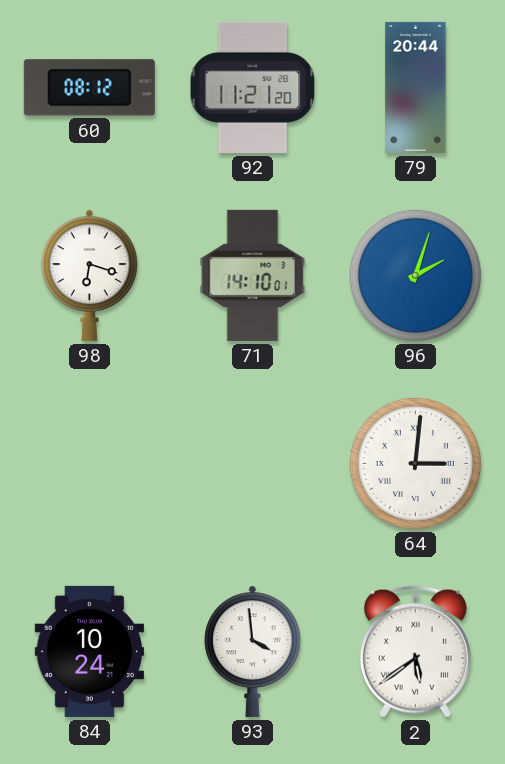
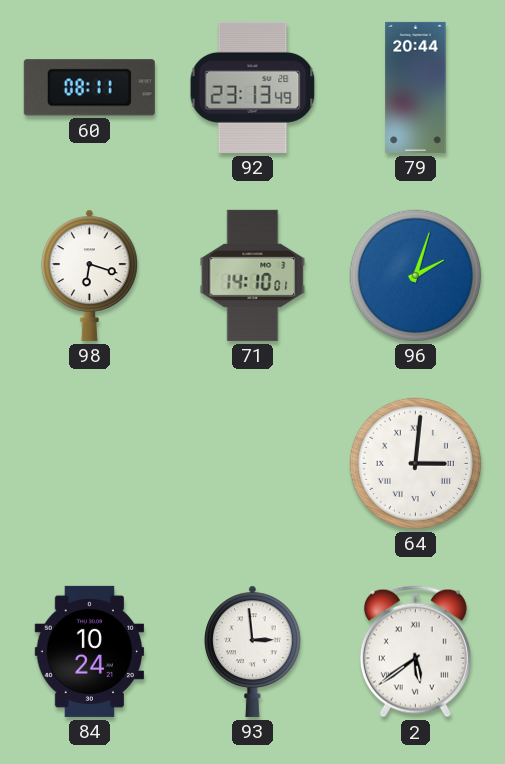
60: 08:12 -> 08:11 (89, 88)
92: 11:21 -> 23:13 (253, 87)
93: 3:59 -> 2:59 (253, 651)
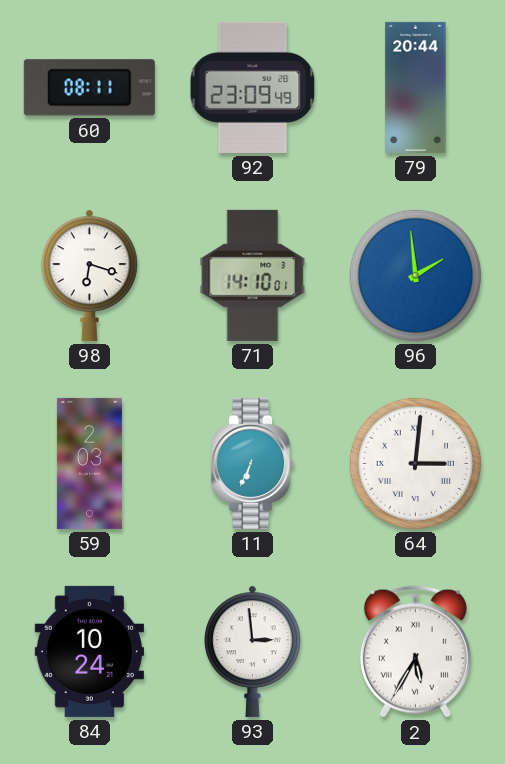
92: 23:13 -> 23:09 (253, 87)
96: 2:03 -> 1:59 (415, 275)
59: none -> 2:03 (89, 463)
11: none -> 6:34 (253, 463)
2: 5:39 -> 5:35 (415, 652)
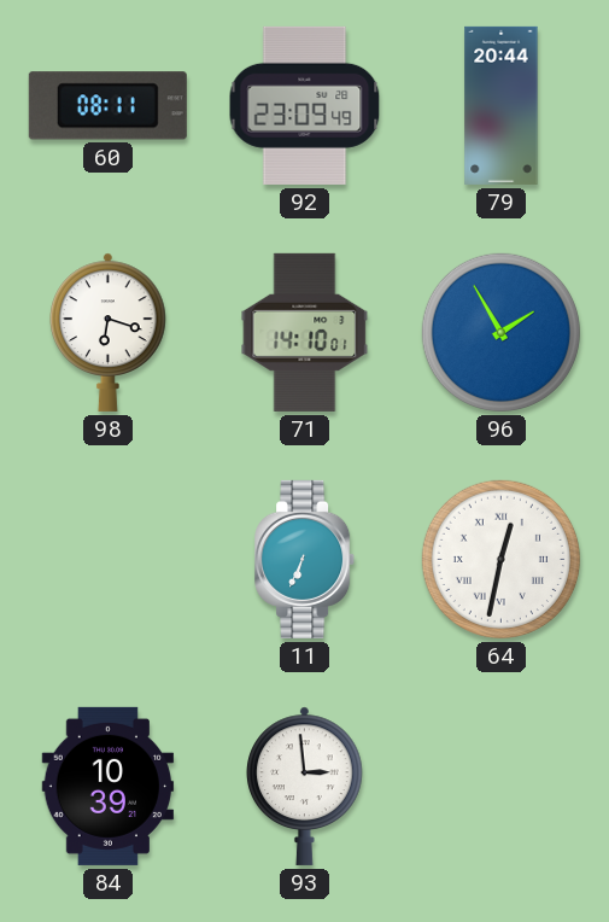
96: 1:59 -> 1:55 (500, 332)
59: 2:03 -> none (89, 463)
64: 3:01 -> 12:32 (500, 559)
84: 10:24 -> 10:39 (109, 786)
2: 5:35 -> none (415, 652)
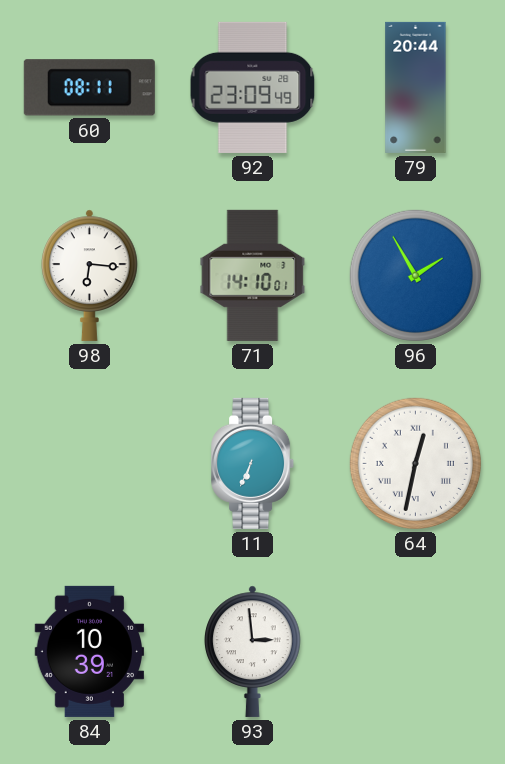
98: 6:18 -> 6:16 (90, 275)
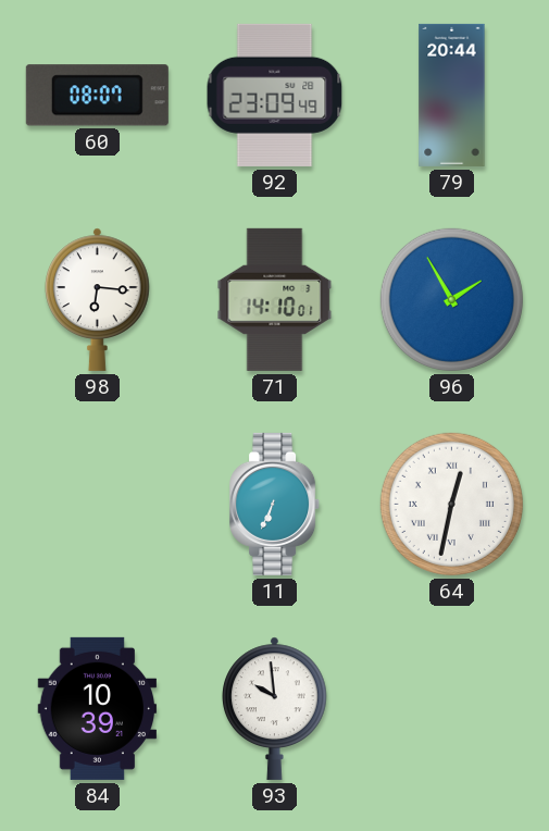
60: 08:11 -> 08:07 (97, 96)
93: 2:59 -> 9:59 (275, 708)
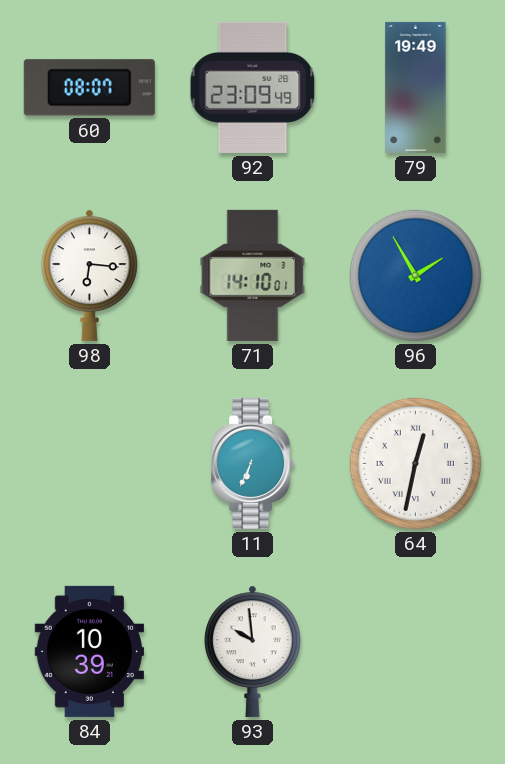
79: 20:44 -> 19:49 (416, 87)
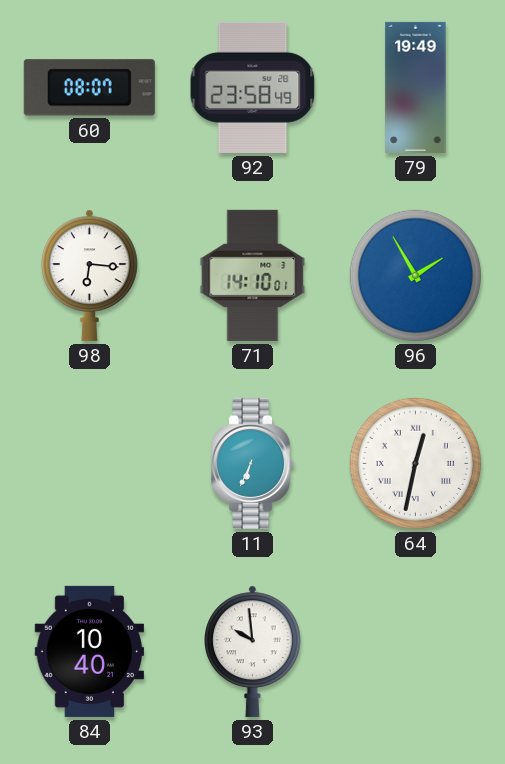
92: 23:09 -> 23:58 (253, 87)
84: 10:39 -> 10:40 (90, 651)
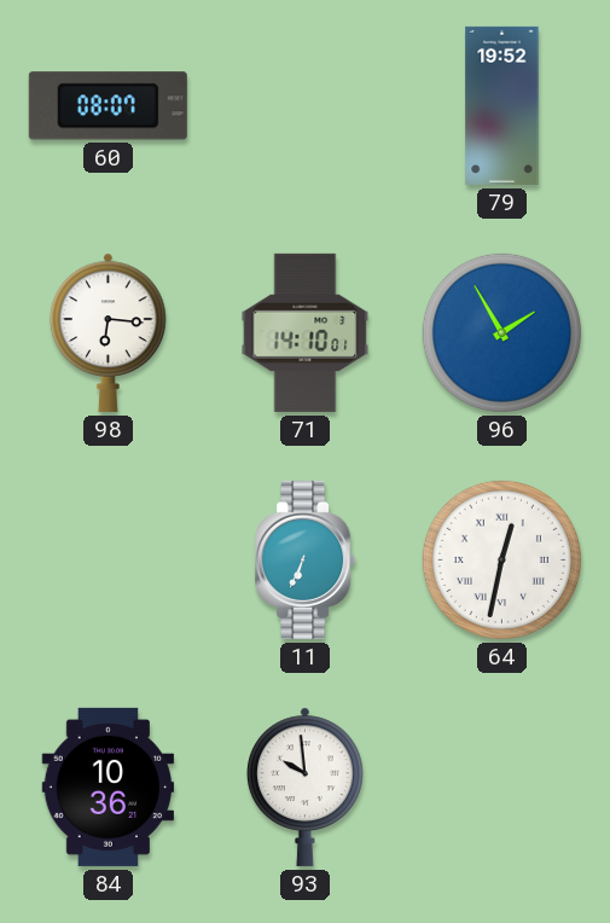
92: 23:58 -> none (253, 87)
79: 19:49 -> 19:52 (502, 105)
84: 10:40 -> 10:36 (109, 786)
